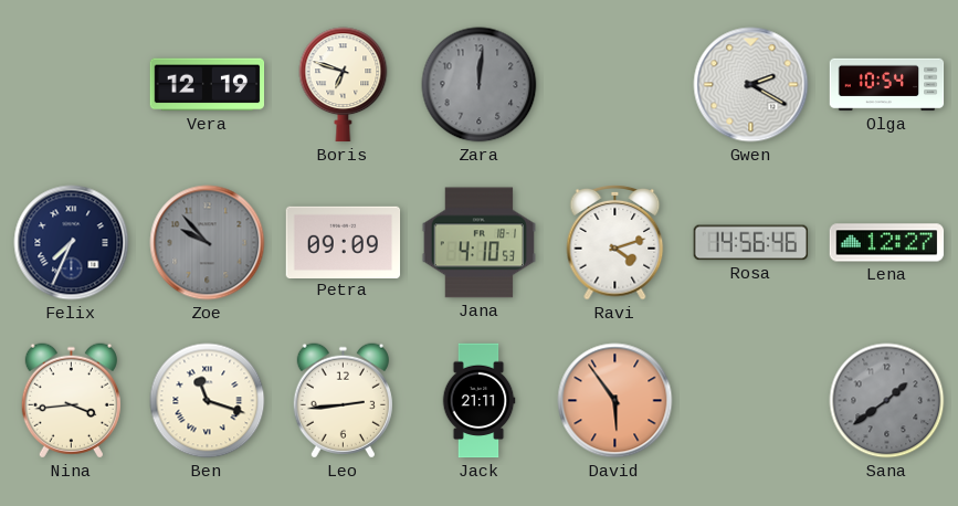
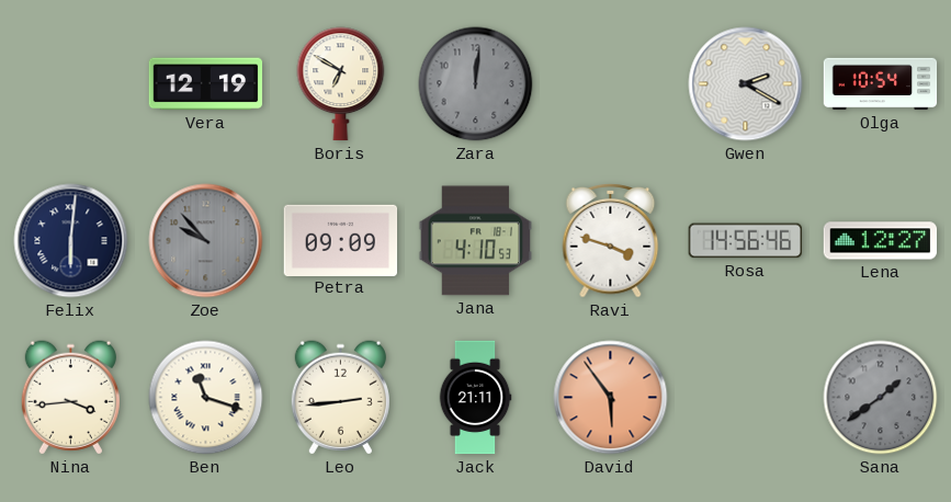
Boris: 6:48 -> 6:50 (341, 84)
Felix: 7:34 -> 6:01 (71, 241)
Ravi: 4:12 -> 3:48 (611, 240)
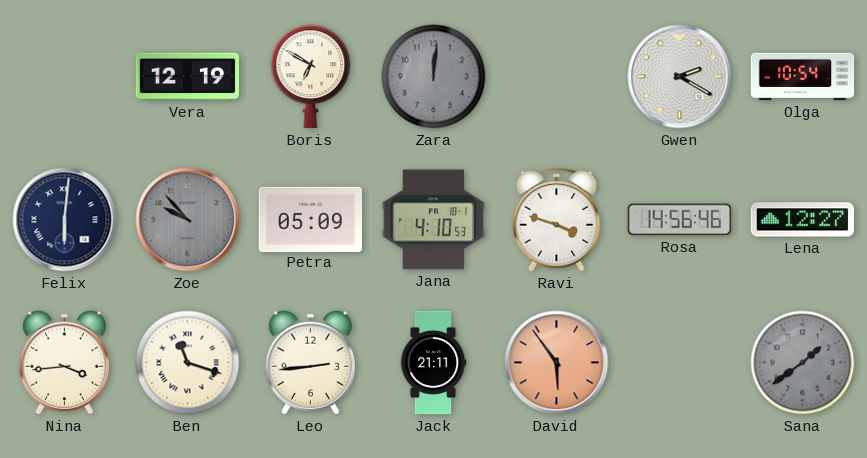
Petra: 09:09 -> 05:09 (311, 219)
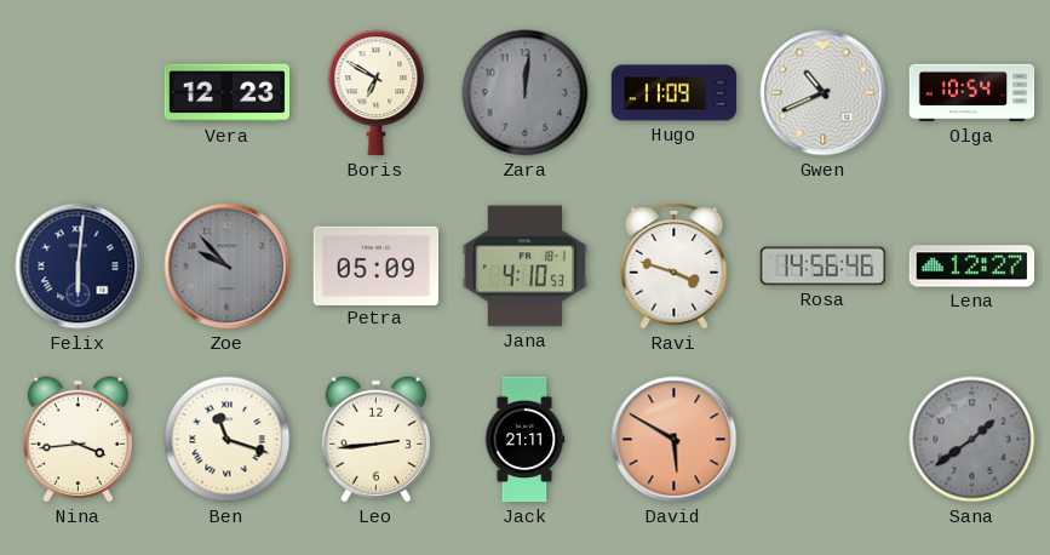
Vera: 12:19 -> 12:23 (228, 93)
Hugo: none -> 11:09 (675, 93)
Gwen: 2:20 -> 10:41 (824, 93)
David: 5:54 -> 5:50 (675, 440)
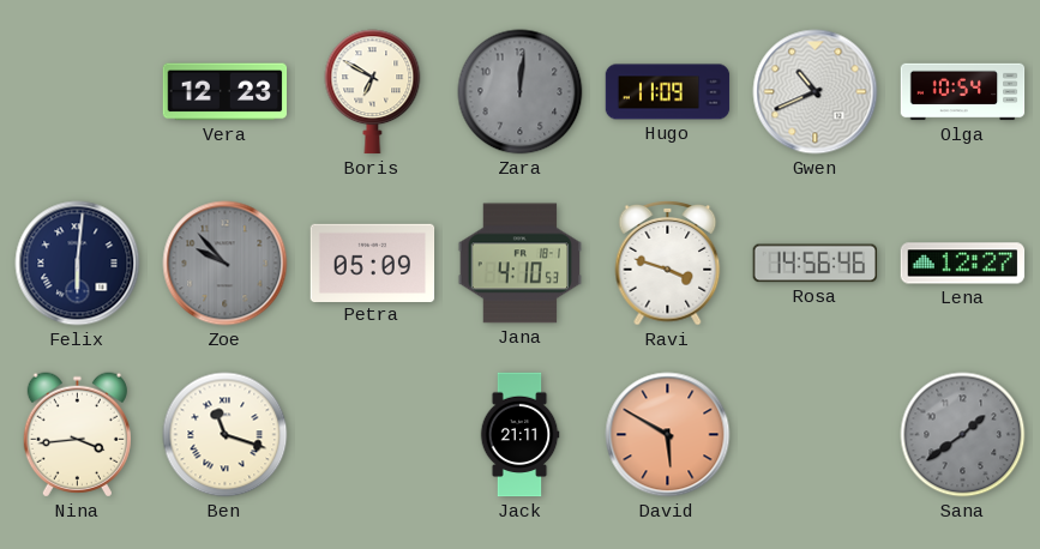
Leo: 2:44 -> none (375, 440)
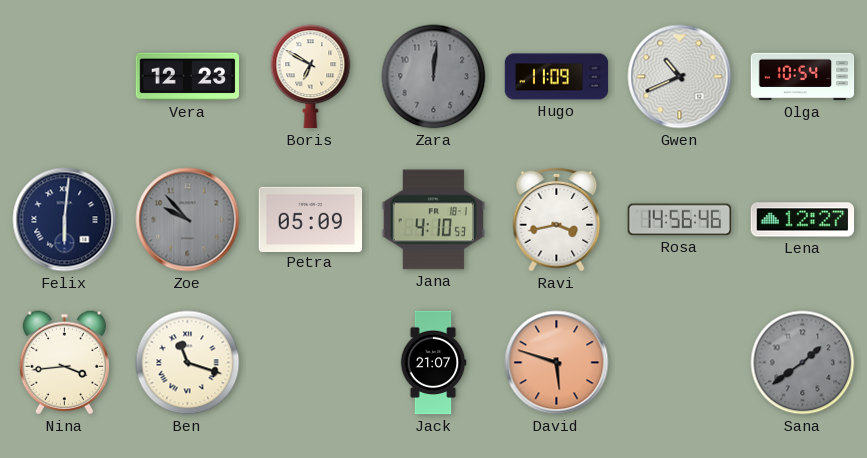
Ravi: 3:48 -> 3:43 (557, 219)
Jack: 21:11 -> 21:07 (433, 363)
David: 5:50 -> 5:48 (557, 363)
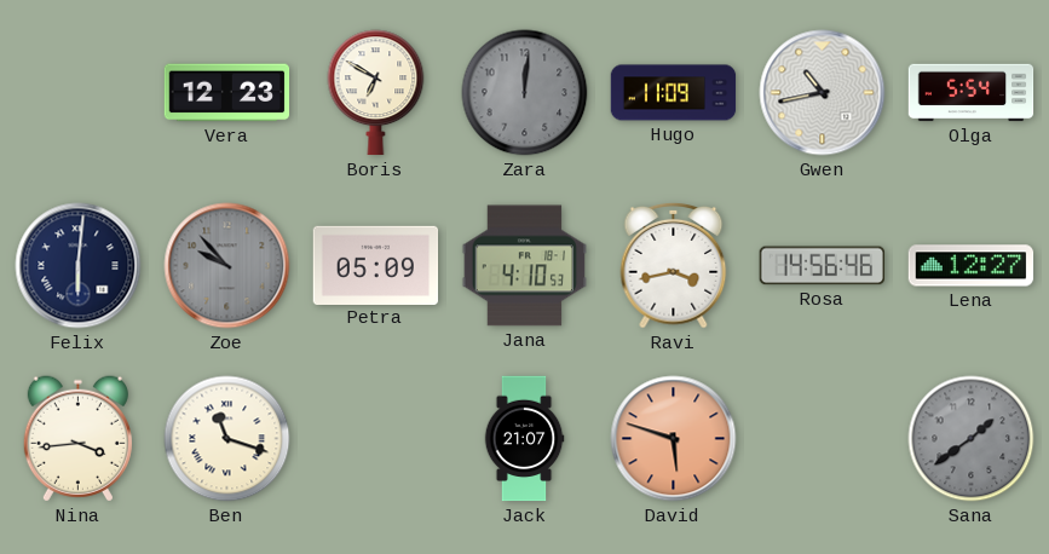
Gwen: 10:41 -> 10:43 (823, 93)
Olga: 10:54 -> 5:54 (972, 93)
